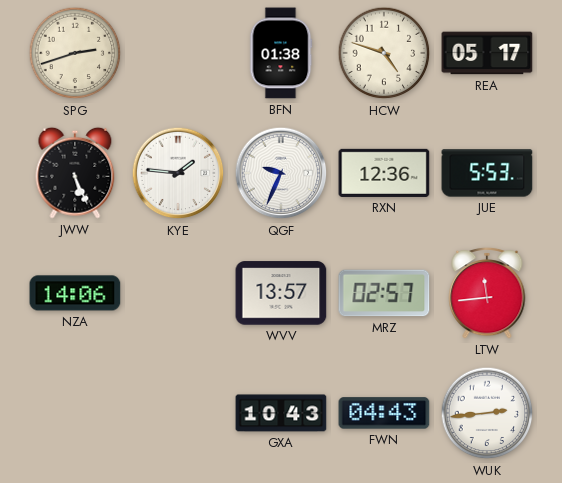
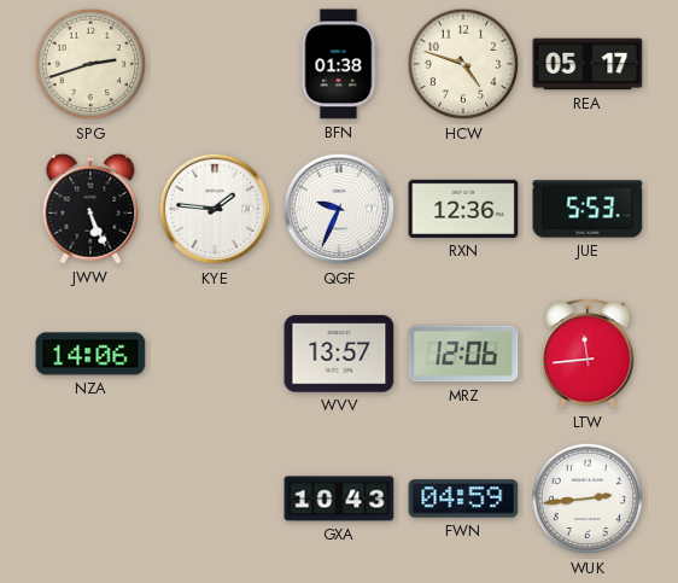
MRZ: 02:57 -> 12:06 (463, 354)
FWN: 04:43 -> 04:59 (463, 499)
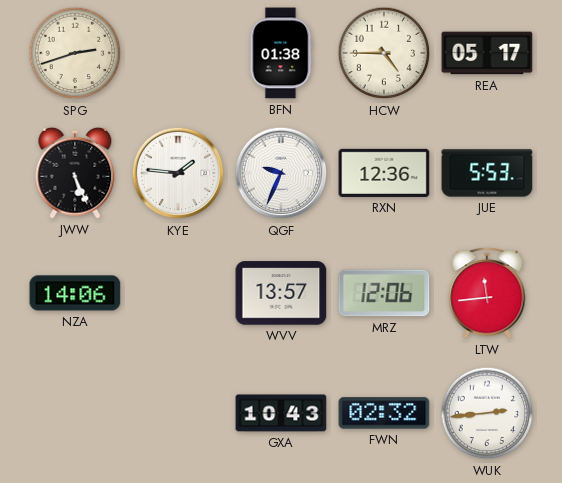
HCW: 4:48 -> 4:45 (384, 53)
FWN: 04:59 -> 02:32 (384, 413)
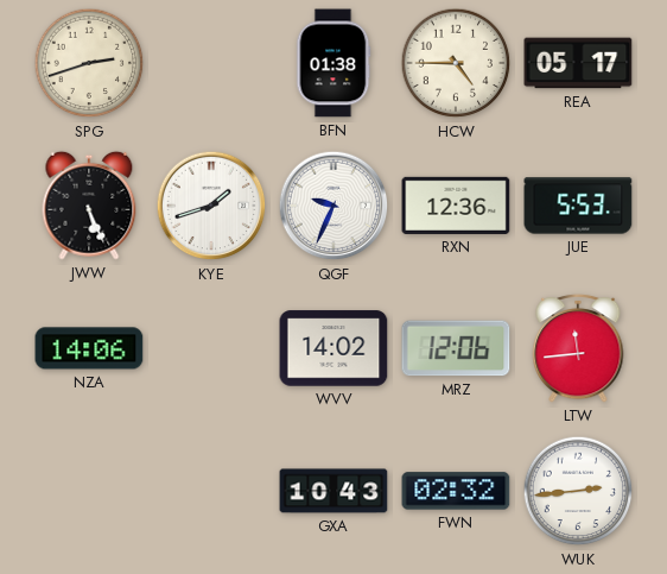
KYE: 1:46 -> 1:42 (211, 206)
WVV: 13:57 -> 14:02 (333, 348)
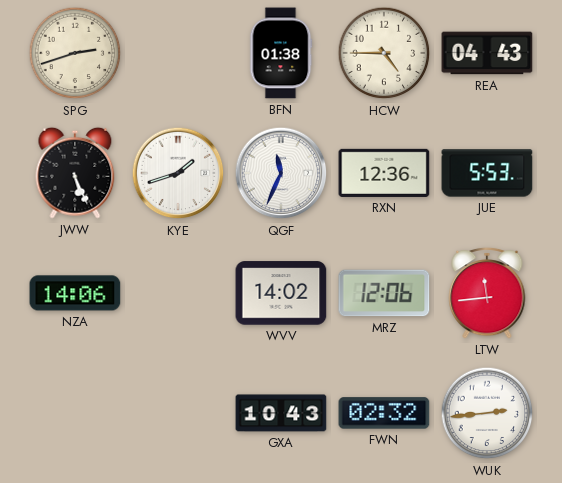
REA: 05:17 -> 04:43 (487, 53)
QGF: 9:34 -> 11:34 (281, 173)
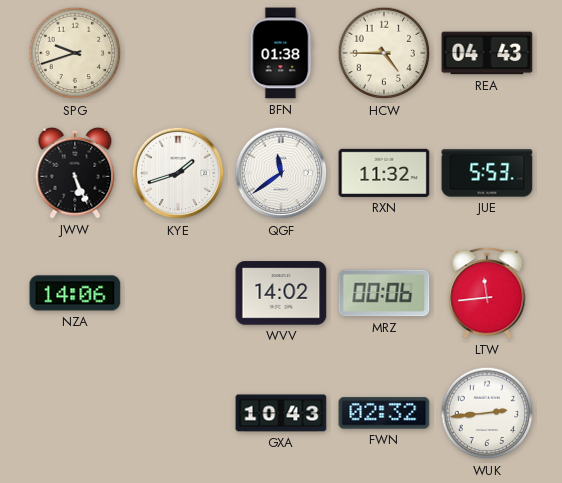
SPG: 2:42 -> 9:42 (75, 53)
QGF: 11:34 -> 11:39 (281, 173)
RXN: 12:36 -> 11:32 (384, 173)
MRZ: 12:06 -> 00:06 (384, 293)
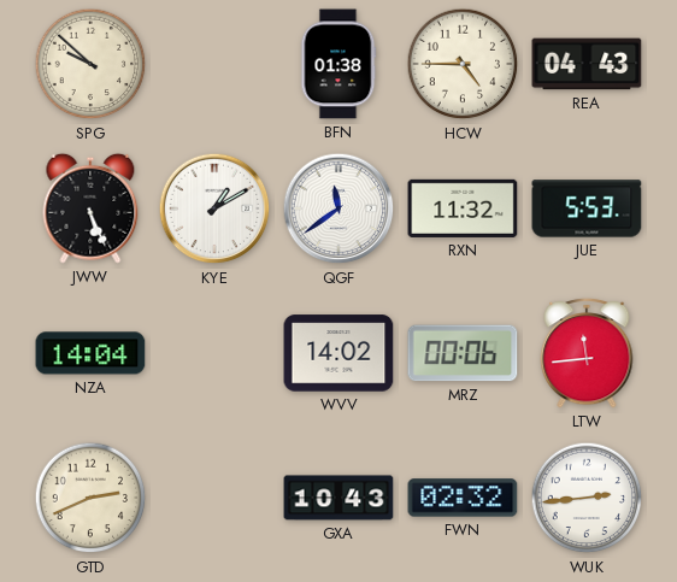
SPG: 9:42 -> 9:52 (90, 64)
KYE: 1:42 -> 1:10 (214, 208)
NZA: 14:06 -> 14:04 (90, 353)
GTD: none -> 2:41 (90, 498)
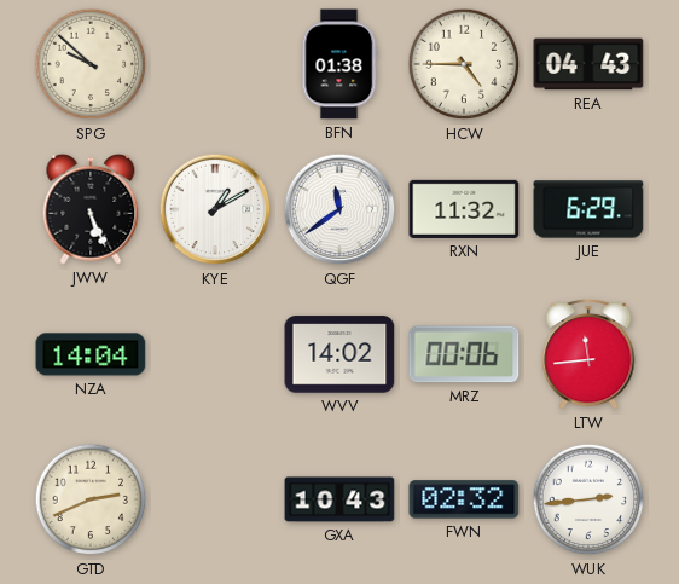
JUE: 5:53 -> 6:29 (588, 209)
